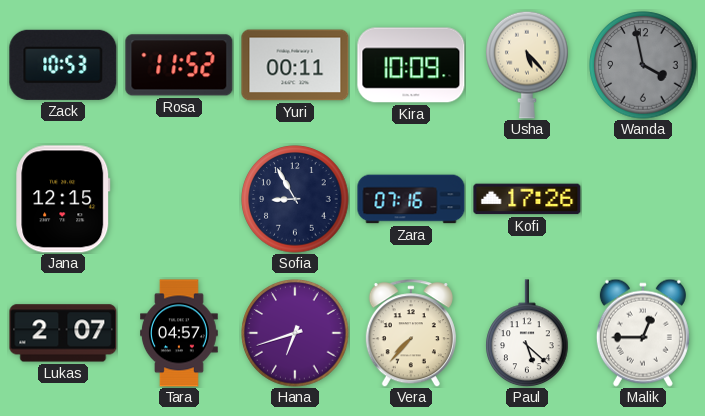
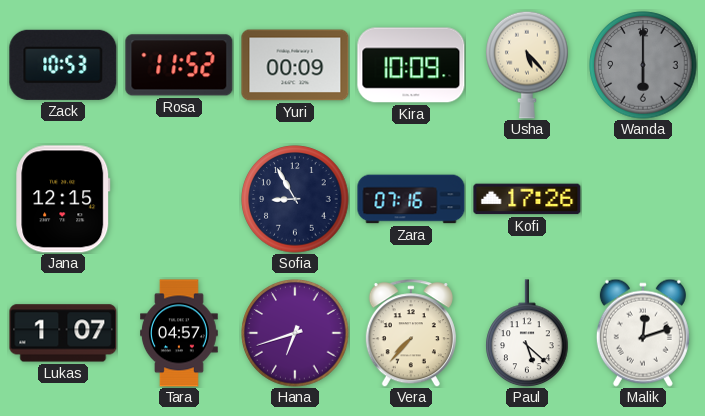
Yuri: 00:11 -> 00:09 (295, 65)
Wanda: 3:58 -> 6:00 (643, 65)
Lukas: 2:07 -> 1:07 (63, 333)
Malik: 12:45 -> 12:12 (643, 333)
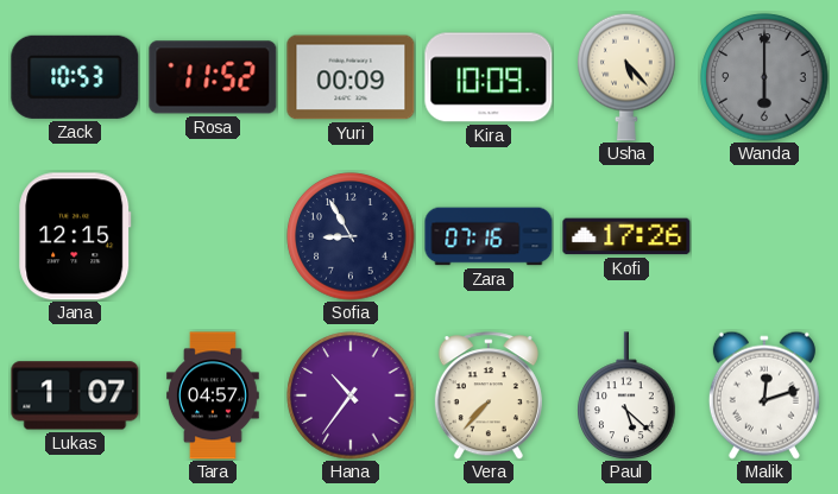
Hana: 6:42 -> 10:36 (351, 395)
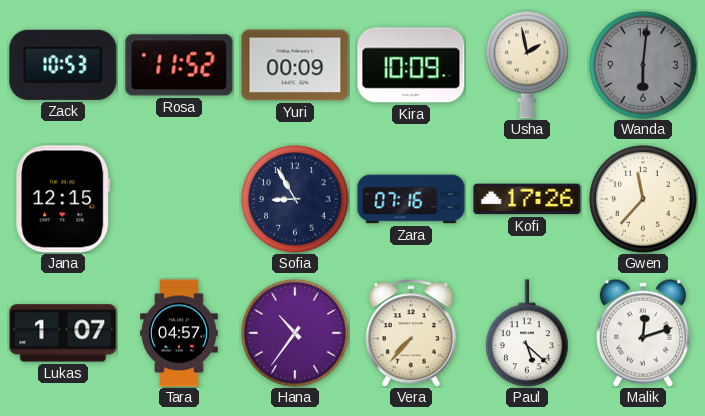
Usha: 5:23 -> 1:58 (527, 65)
Wanda: 6:00 -> 6:01 (643, 65)
Gwen: none -> 11:37 (643, 199)
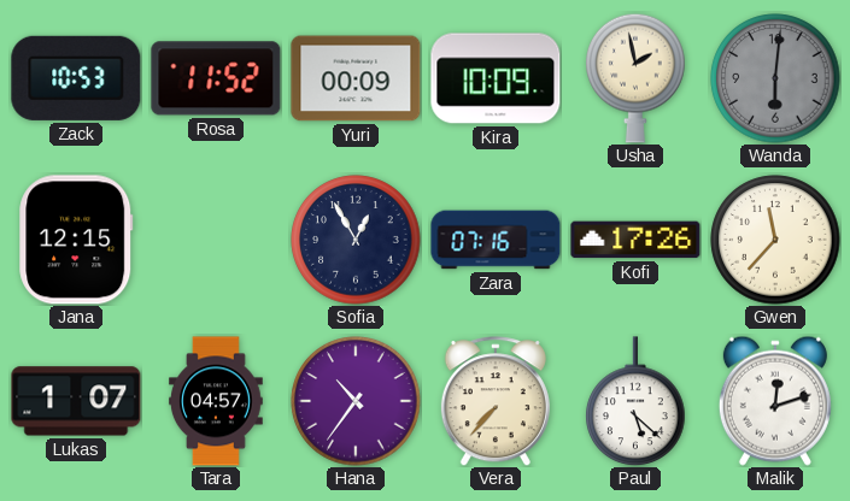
Sofia: 8:55 -> 12:55 (356, 240)
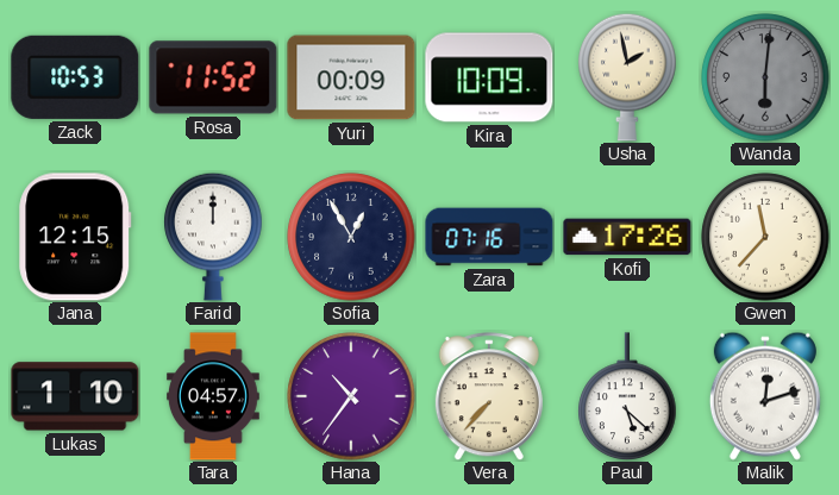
Farid: none -> 12:00 (213, 237)
Lukas: 1:07 -> 1:10 (75, 396)
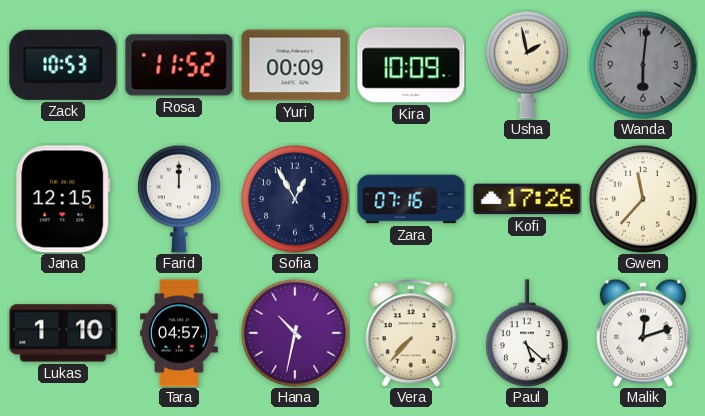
Hana: 10:36 -> 10:32 (295, 333)
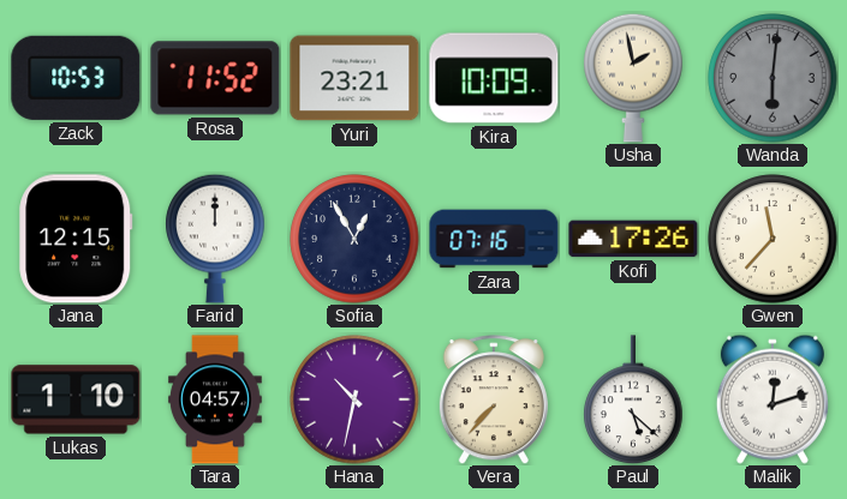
Yuri: 00:09 -> 23:21 (354, 78)
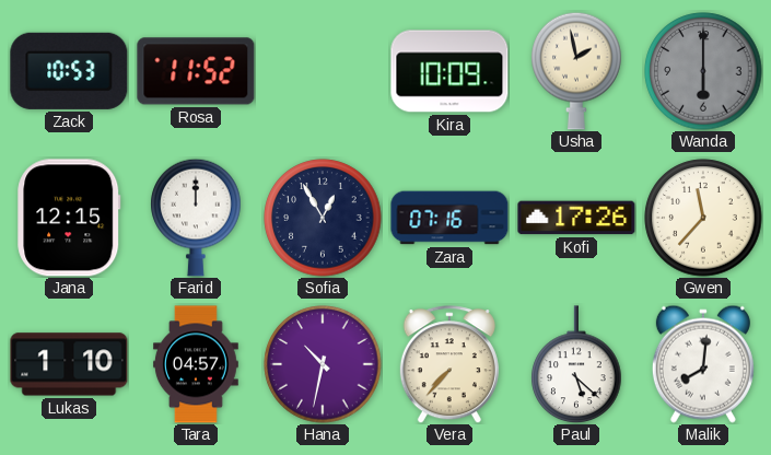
Yuri: 23:21 -> none (354, 78)
Wanda: 6:01 -> 6:00 (703, 71)
Malik: 12:12 -> 8:01 (703, 364)
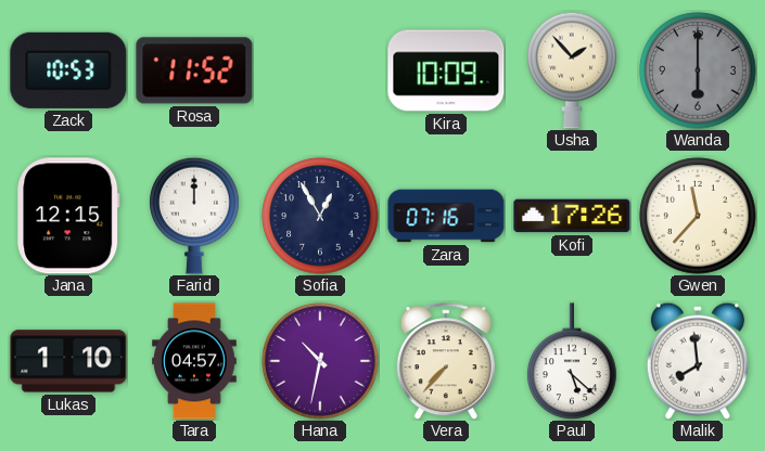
Usha: 1:58 -> 1:53 (572, 70)
Malik: 8:01 -> 7:59 (698, 361)
